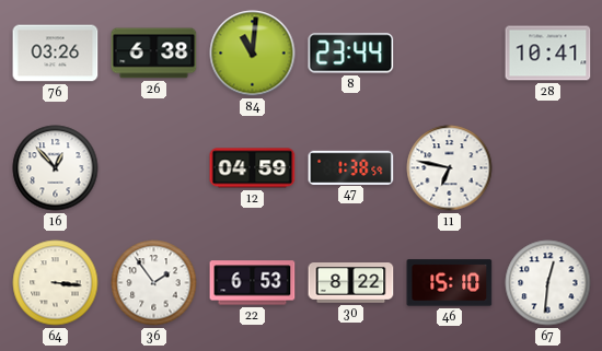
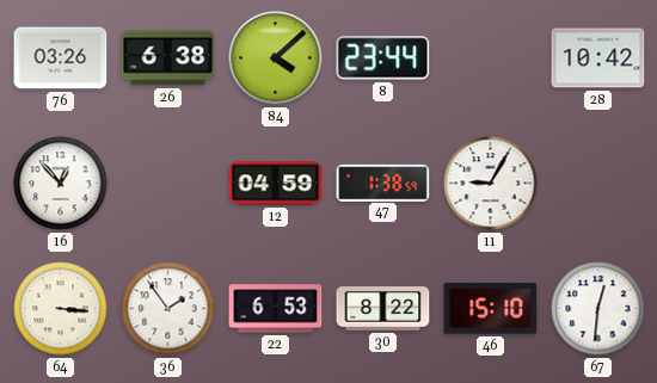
84: 11:01 -> 4:08 (276, 58)
28: 10:41 -> 10:42 (598, 58)
11: 6:47 -> 9:05 (491, 184)
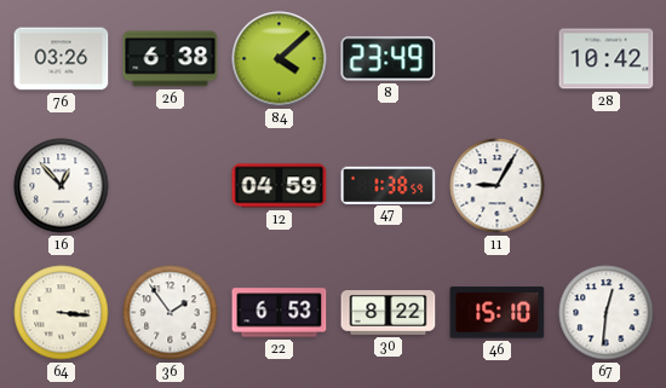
8: 23:44 -> 23:49 (389, 59)
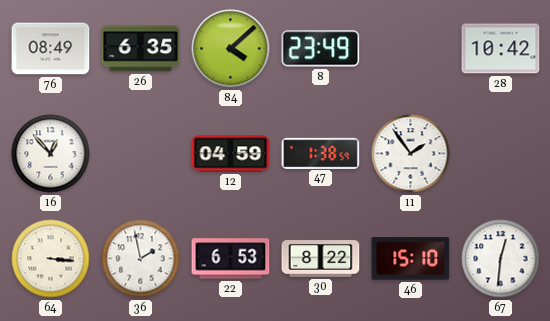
76: 03:26 -> 08:49 (51, 49)
26: 6:38 -> 6:35 (141, 49)
11: 9:05 -> 1:54 (411, 154)
36: 1:54 -> 1:58 (141, 259)
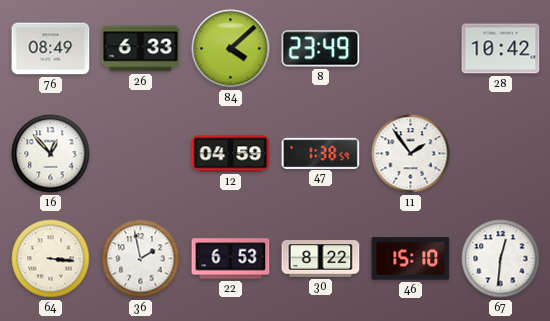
26: 6:35 -> 6:33 (141, 49)
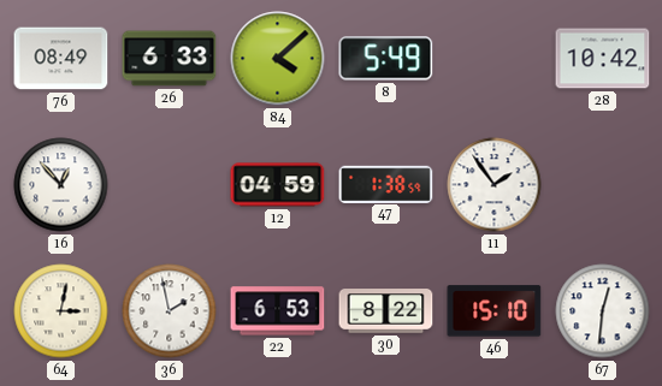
8: 23:49 -> 5:49 (386, 59)
64: 3:16 -> 3:02 (61, 311)
